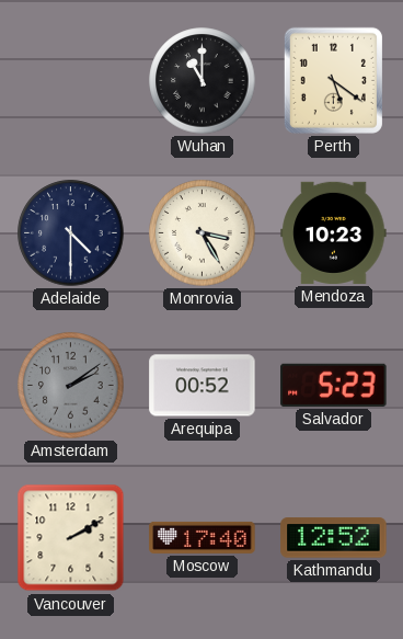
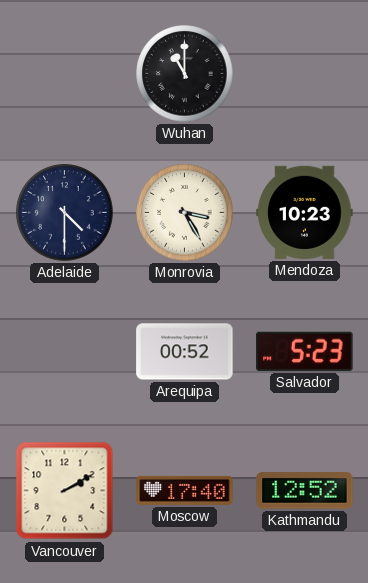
Perth: 5:21 -> none (333, 80)
Amsterdam: 2:09 -> none (71, 386)
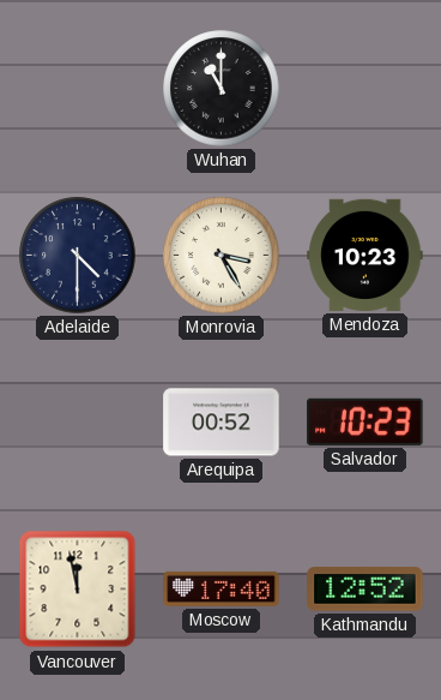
Salvador: 5:23 -> 10:23 (366, 421)
Vancouver: 2:10 -> 11:58 (78, 590)
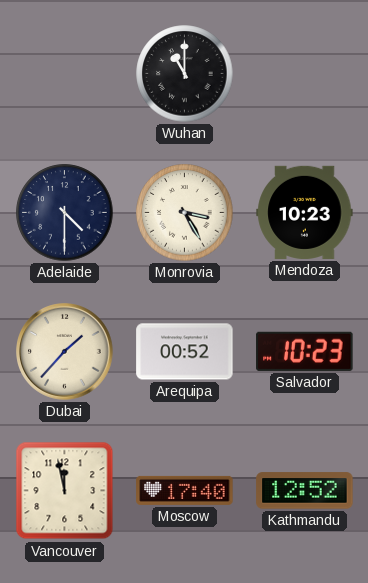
Dubai: none -> 1:37 (65, 352)
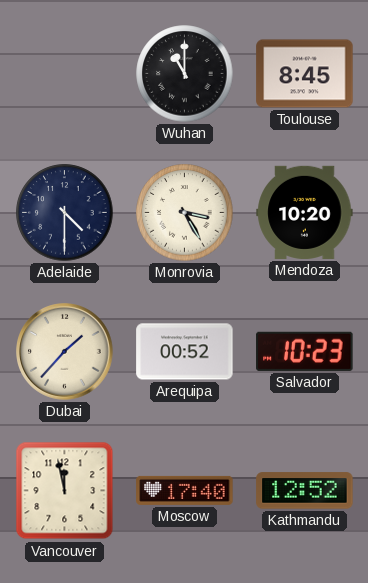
Toulouse: none -> 8:45 (305, 74)
Mendoza: 10:23 -> 10:20 (305, 212)
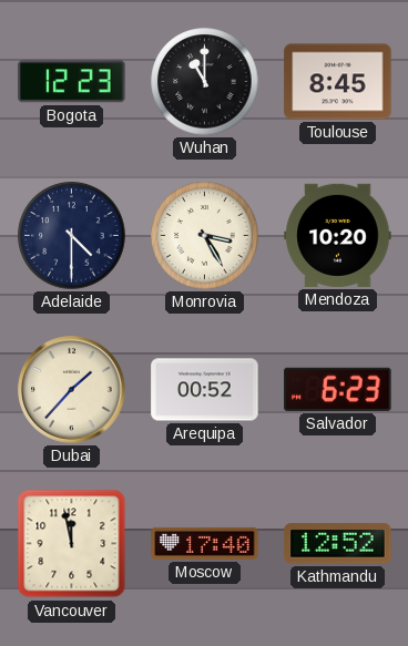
Bogota: none -> 12:23 (72, 82)
Salvador: 10:23 -> 6:23 (338, 389)
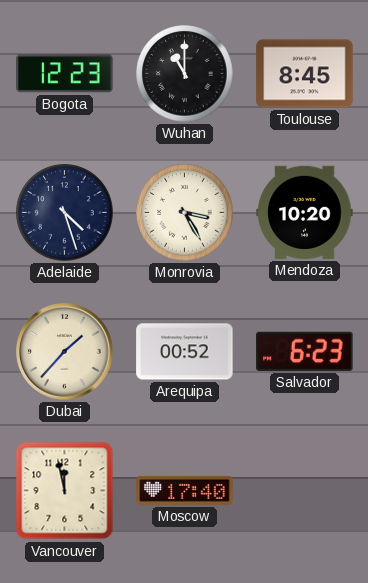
Adelaide: 4:30 -> 4:27 (65, 213)
Kathmandu: 12:52 -> none (338, 544)
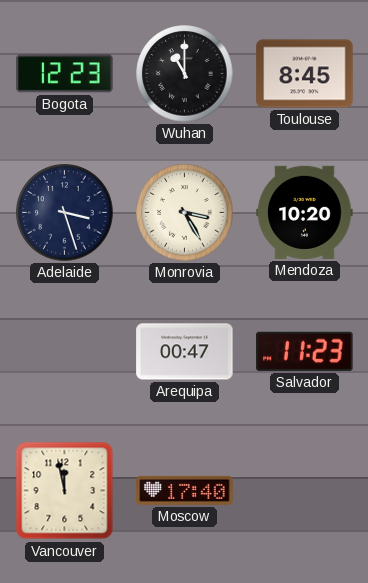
Adelaide: 4:27 -> 3:27 (65, 213)
Dubai: 1:37 -> none (65, 352)
Arequipa: 00:52 -> 00:47 (185, 352)
Salvador: 6:23 -> 11:23 (305, 351)
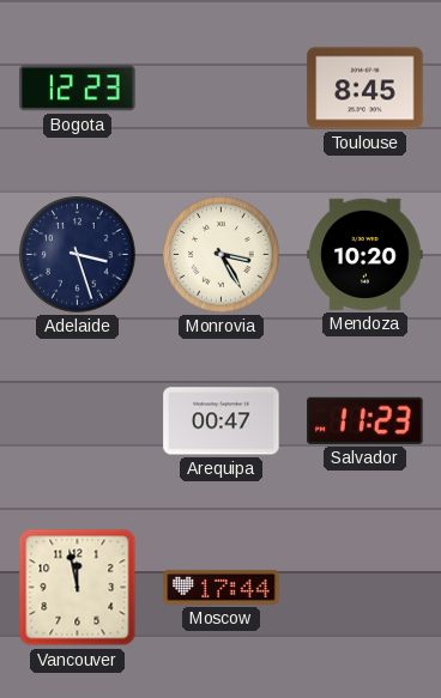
Wuhan: 11:00 -> none (185, 74)
Moscow: 17:40 -> 17:44 (222, 587)
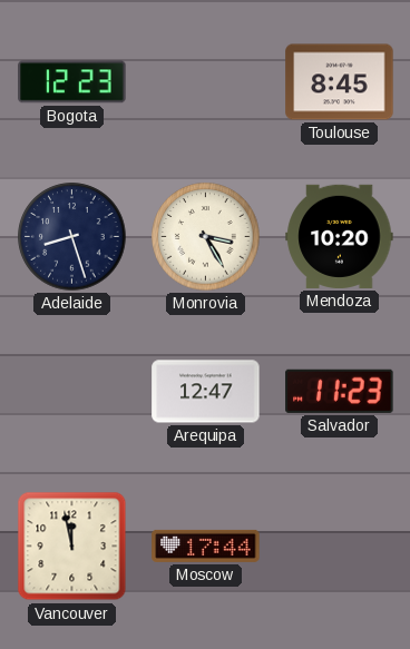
Adelaide: 3:27 -> 8:27 (72, 237)
Arequipa: 00:47 -> 12:47 (206, 392)
